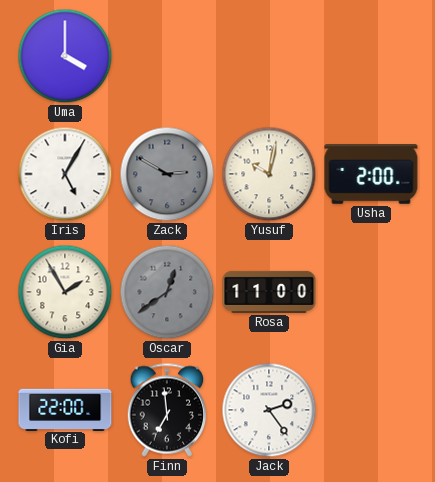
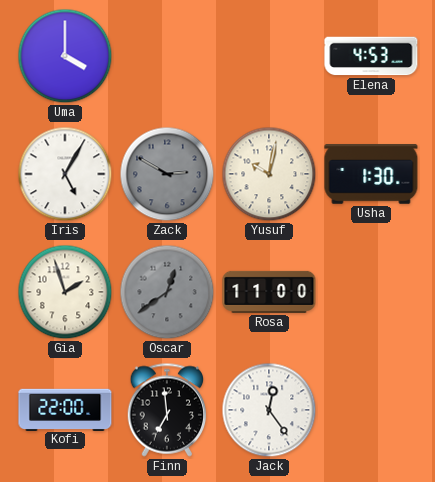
Elena: none -> 4:53 (371, 56)
Usha: 2:00 -> 1:30 (371, 174)
Gia: 1:55 -> 1:57 (65, 292)
Jack: 2:24 -> 12:24 (269, 410)
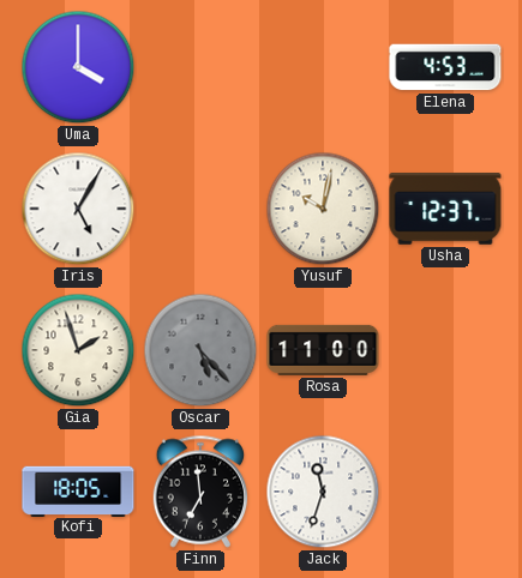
Zack: 2:50 -> none (167, 174)
Usha: 1:30 -> 12:37 (445, 209)
Oscar: 12:39 -> 5:23 (200, 350)
Kofi: 22:00 -> 18:05 (78, 490)
Jack: 12:24 -> 11:33 (323, 492)
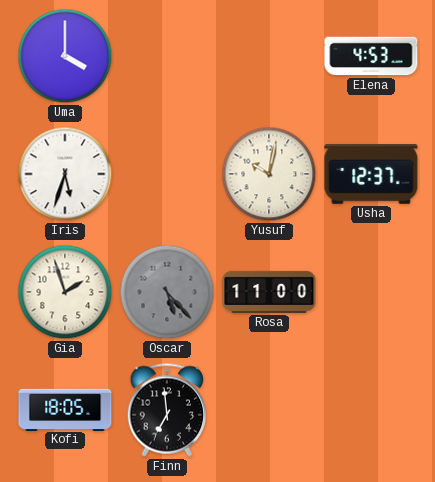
Iris: 5:05 -> 5:33 (65, 174)
Jack: 11:33 -> none (323, 492)
